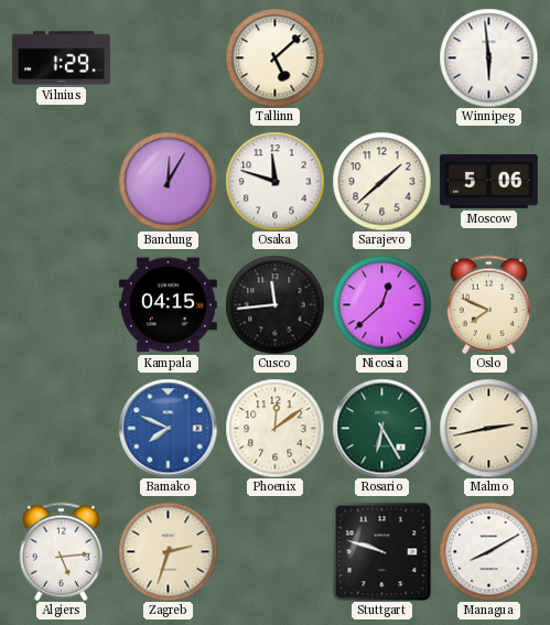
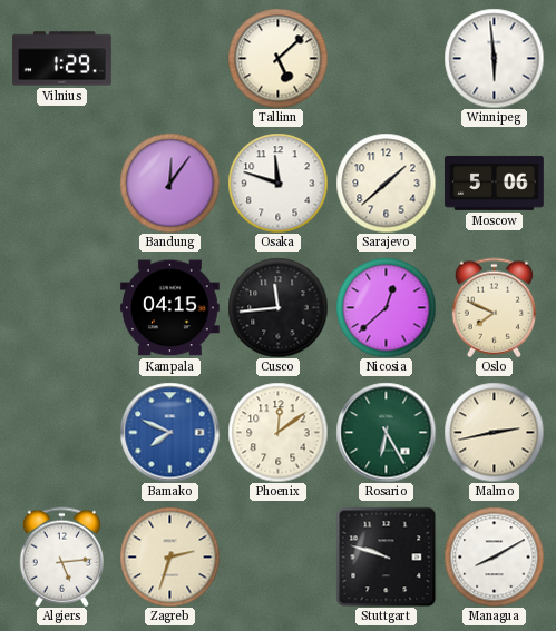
Bandung: 12:05 -> 12:06 (169, 183)
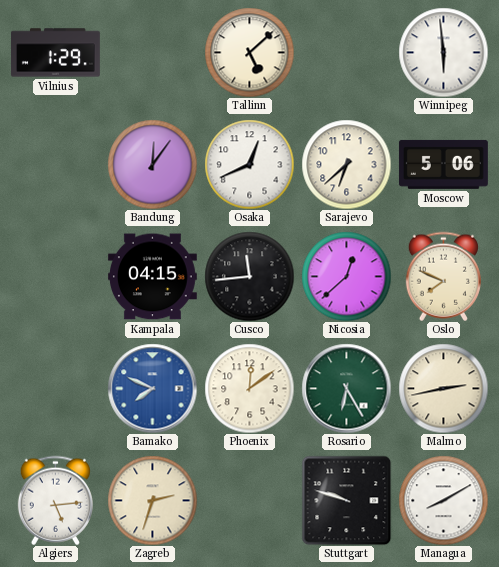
Osaka: 11:48 -> 12:41 (249, 164)
Sarajevo: 1:38 -> 6:38 (346, 164)
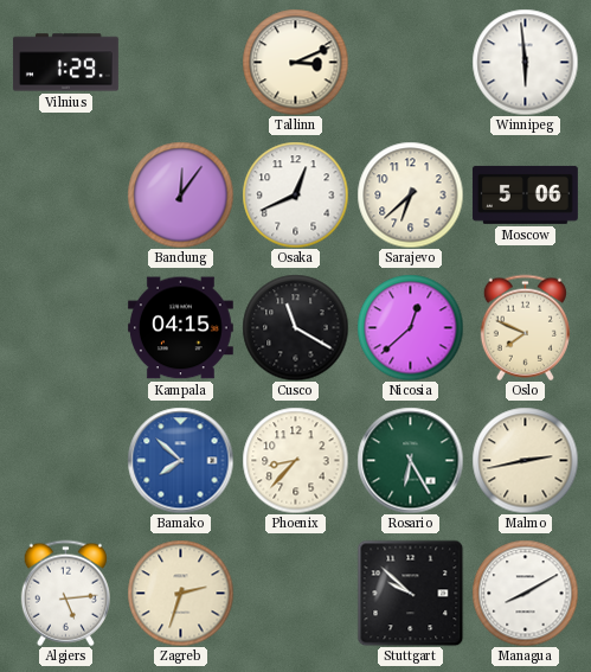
Tallinn: 5:08 -> 3:11 (295, 62)
Cusco: 11:44 -> 11:20 (295, 327)
Bamako: 7:49 -> 7:52 (180, 460)
Phoenix: 12:09 -> 8:37 (295, 460)
Stuttgart: 9:48 -> 9:52 (410, 593)
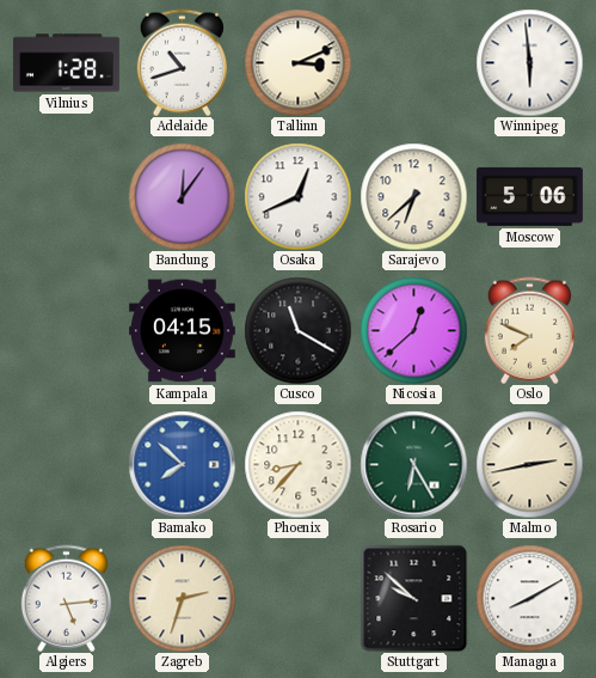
Vilnius: 1:29 -> 1:28 (66, 63)
Adelaide: none -> 10:42 (182, 62)
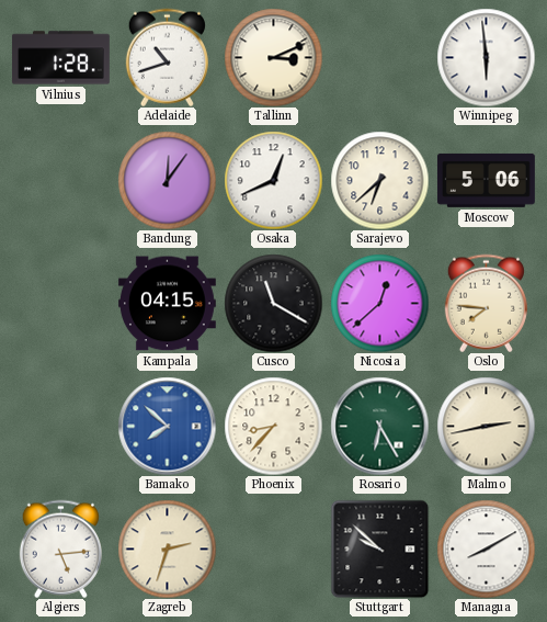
Oslo: 7:49 -> 7:46 (486, 303)
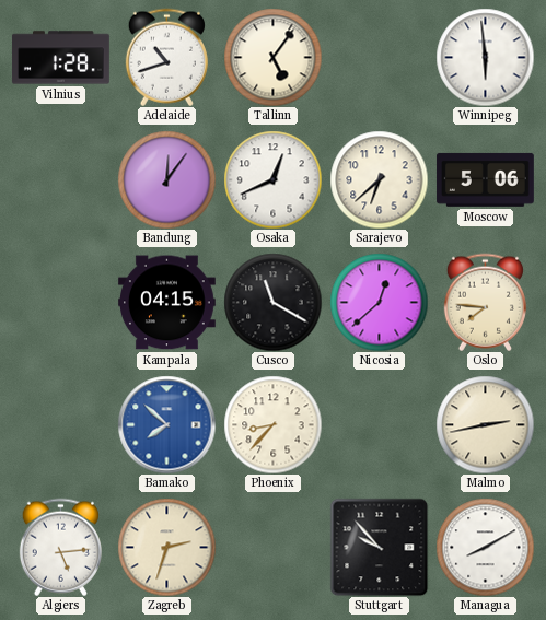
Tallinn: 3:11 -> 5:06 (272, 57)
Rosario: 6:25 -> none (379, 426)
Stuttgart: 9:52 -> 9:53 (379, 547)
